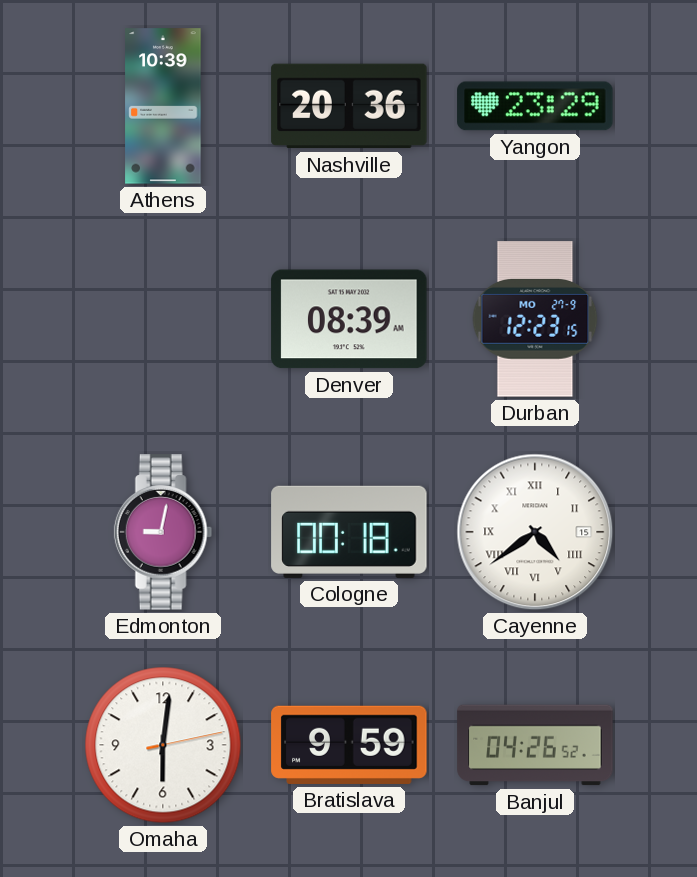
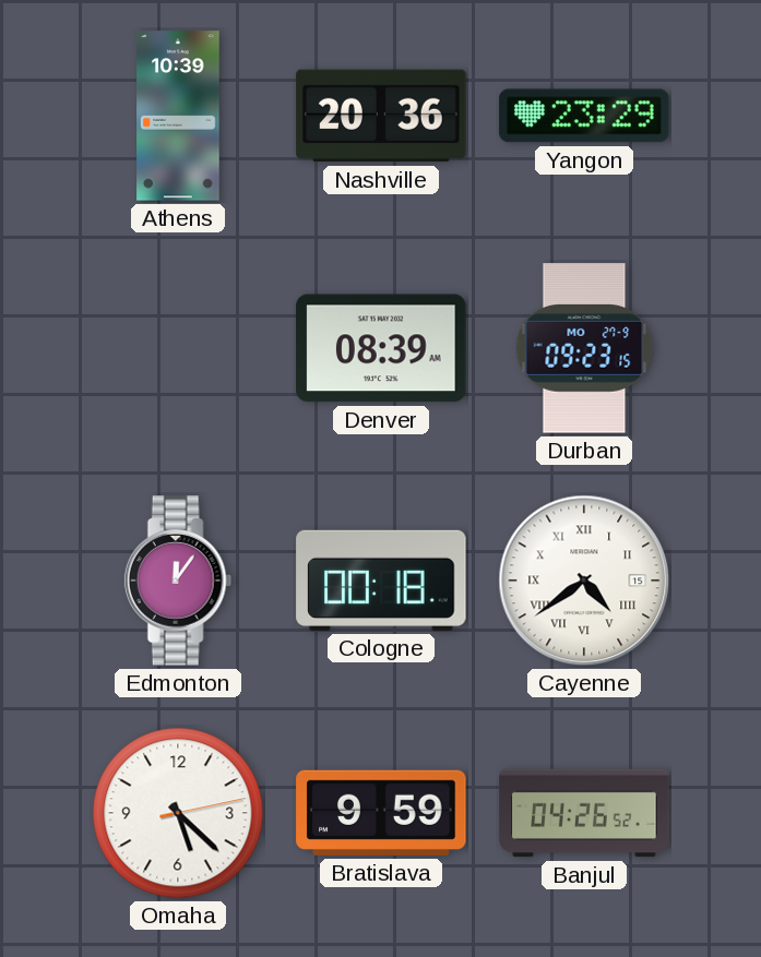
Durban: 12:23 -> 09:23 (584, 348)
Edmonton: 9:02 -> 12:06 (178, 581)
Omaha: 6:01 -> 5:22 (178, 813)
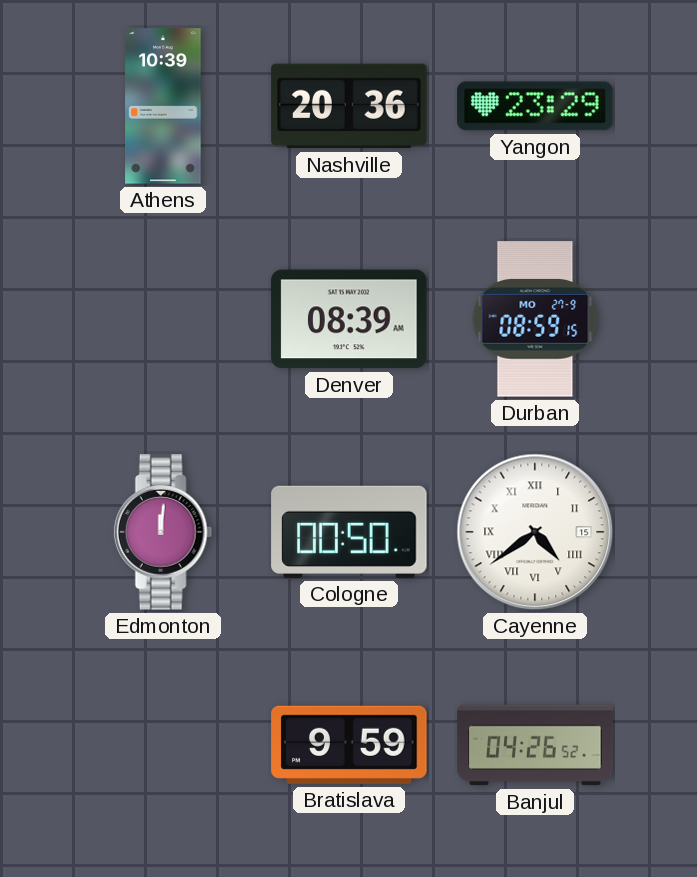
Durban: 09:23 -> 08:59 (535, 319)
Edmonton: 12:06 -> 12:01 (163, 532)
Cologne: 00:18 -> 00:50 (349, 532)
Omaha: 5:22 -> none (178, 813)
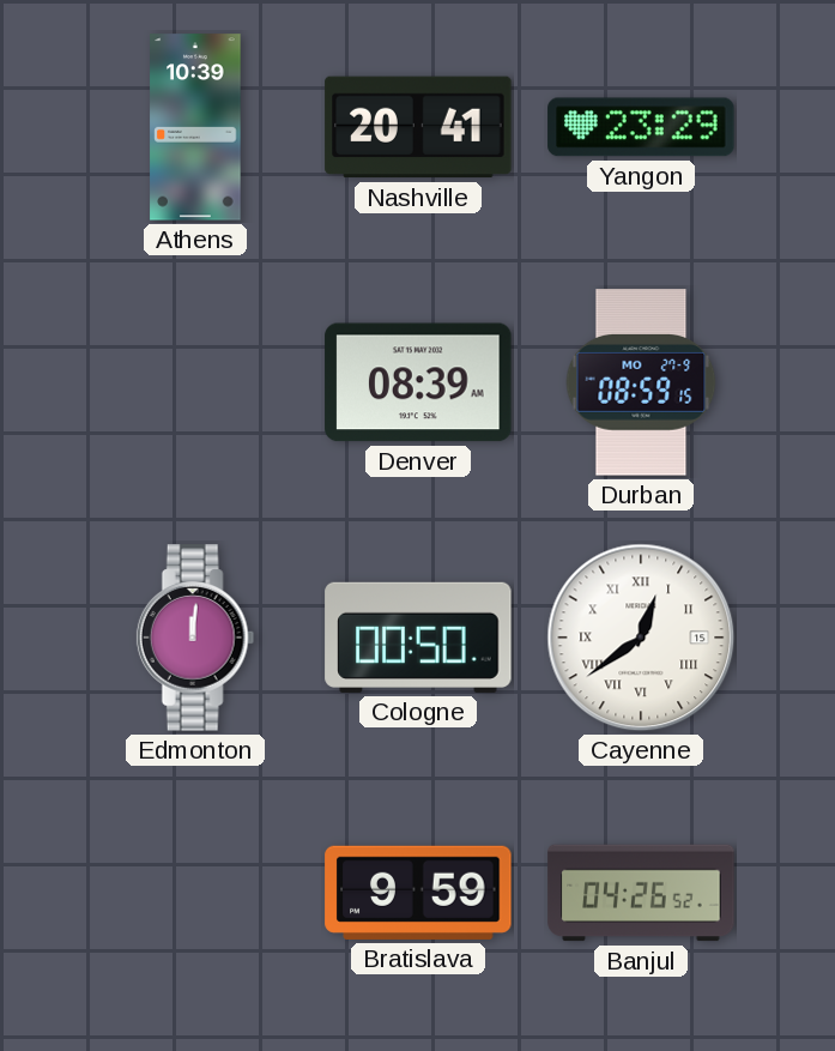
Nashville: 20:36 -> 20:41 (418, 127)
Cayenne: 4:39 -> 12:39 (641, 638)
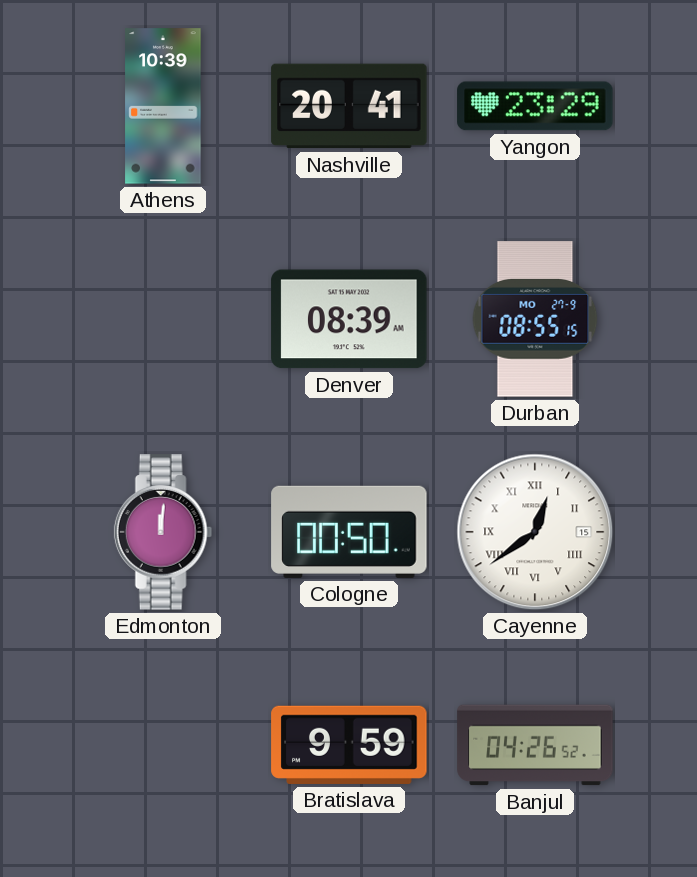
Durban: 08:59 -> 08:55 (535, 319)
